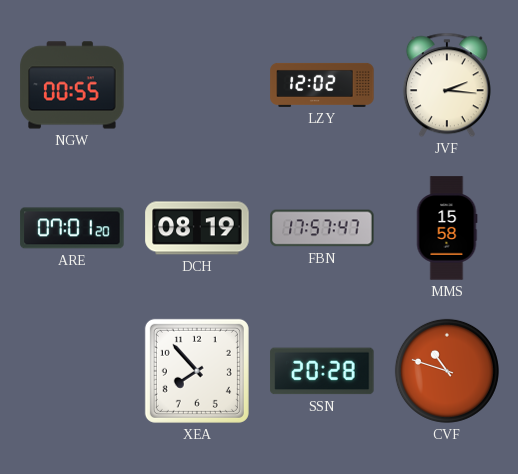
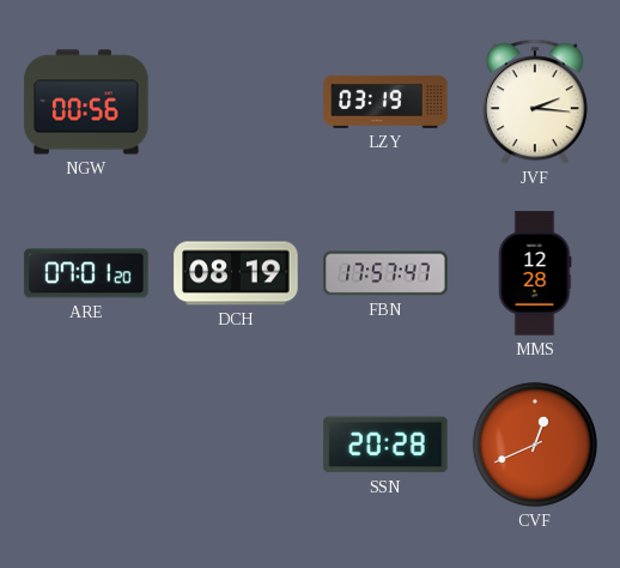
NGW: 00:55 -> 00:56 (86, 102)
LZY: 12:02 -> 03:19 (385, 102)
MMS: 15:58 -> 12:28 (535, 273)
XEA: 7:53 -> none (197, 371)
CVF: 10:48 -> 12:41 (535, 445)
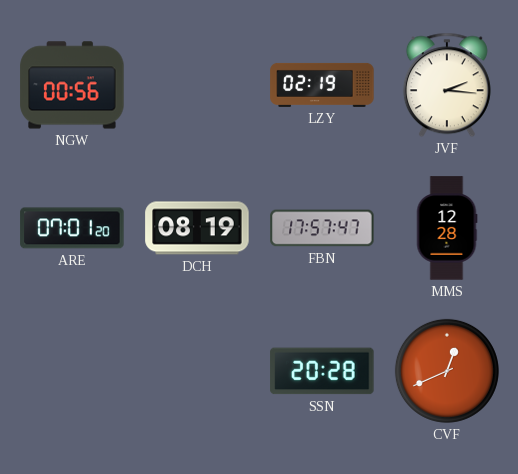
LZY: 03:19 -> 02:19 (322, 85)
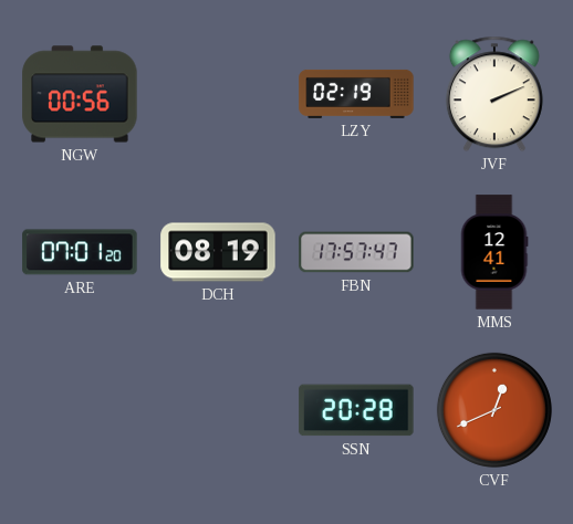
JVF: 2:16 -> 2:11 (494, 94)
MMS: 12:28 -> 12:41 (494, 252)
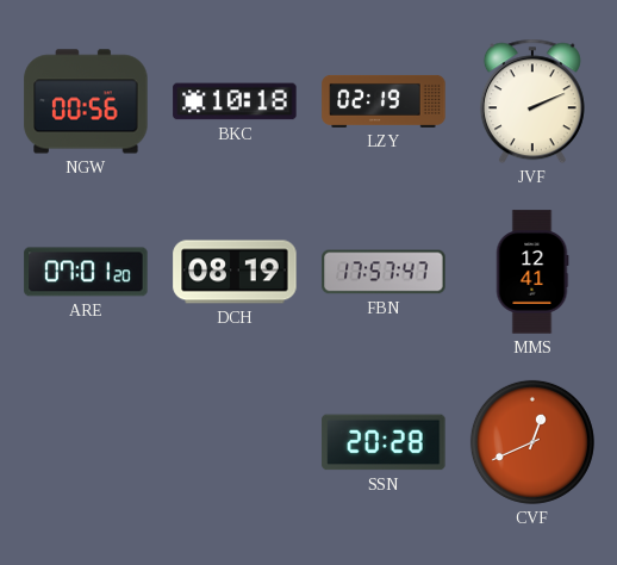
BKC: none -> 10:18 (235, 101)
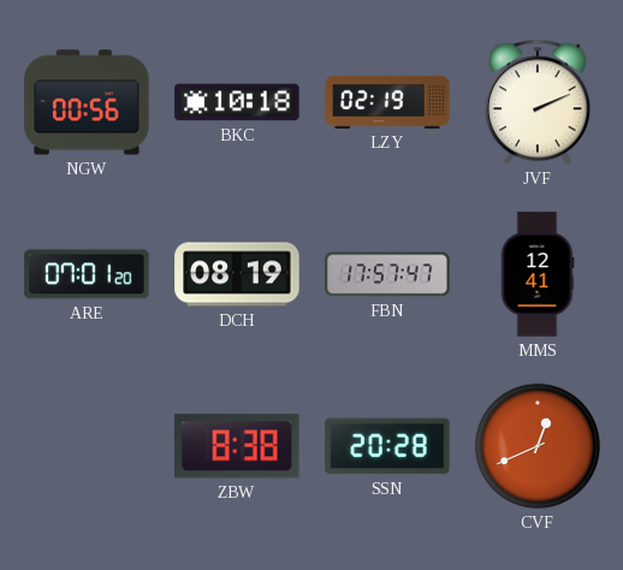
ZBW: none -> 8:38 (237, 446)
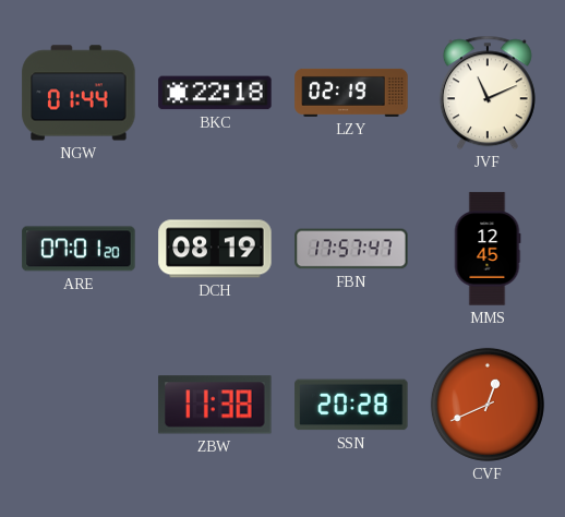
NGW: 00:56 -> 01:44 (79, 93)
BKC: 10:18 -> 22:18 (215, 93)
JVF: 2:11 -> 11:11 (488, 93)
MMS: 12:41 -> 12:45 (488, 249)
ZBW: 8:38 -> 11:38 (215, 405)
